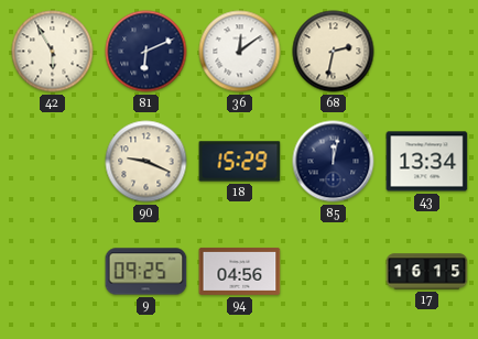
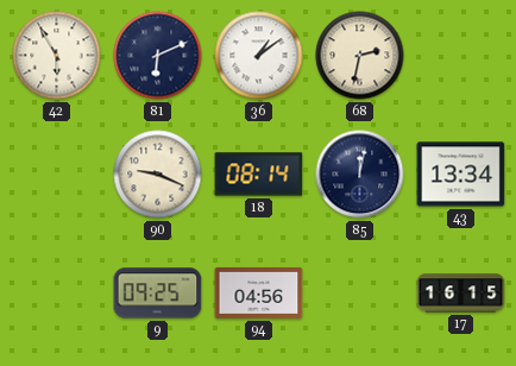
36: 12:09 -> 1:09 (259, 56)
18: 15:29 -> 08:14 (259, 175)
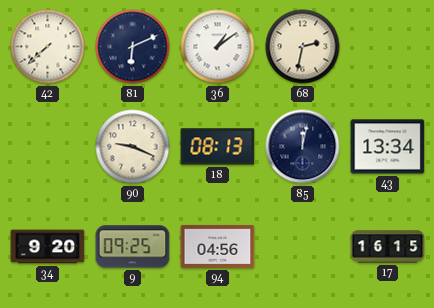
42: 5:55 -> 7:38 (48, 47)
18: 08:14 -> 08:13 (218, 147)
34: none -> 9:20 (48, 247)
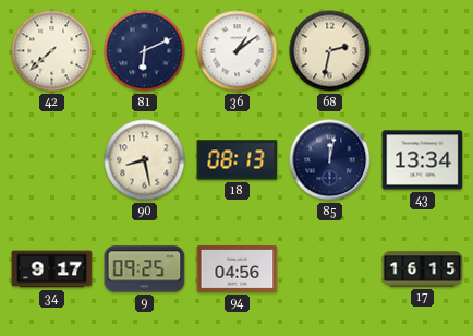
90: 9:19 -> 8:28 (145, 160)
34: 9:20 -> 9:17 (52, 269)
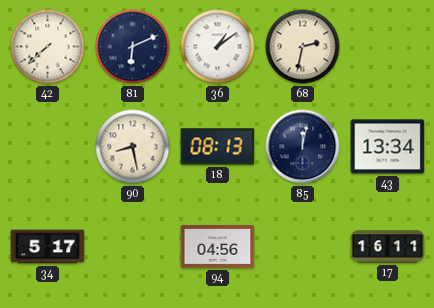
34: 9:17 -> 5:17 (48, 247)
9: 09:25 -> none (145, 269)
17: 16:15 -> 16:11 (388, 247)
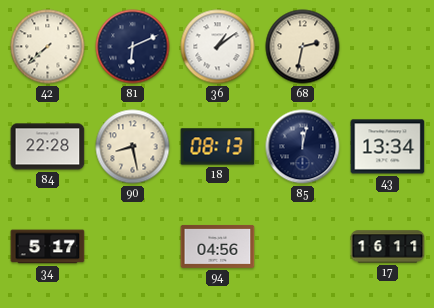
84: none -> 22:28 (48, 147)
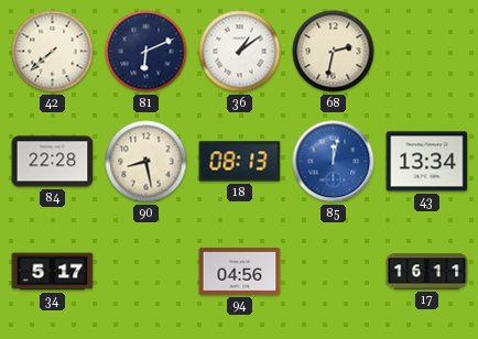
85 dial: navy -> blue (334, 162)
